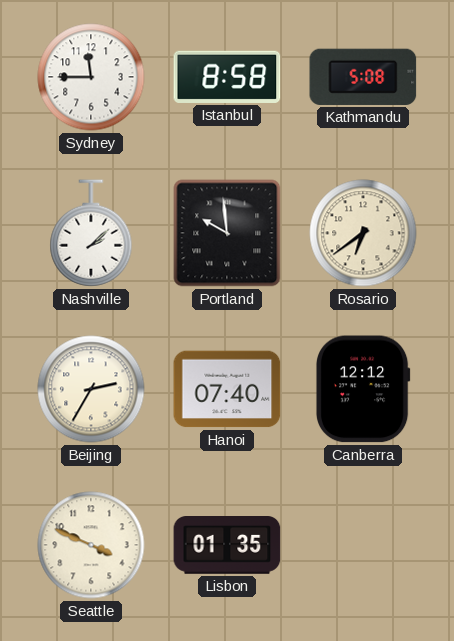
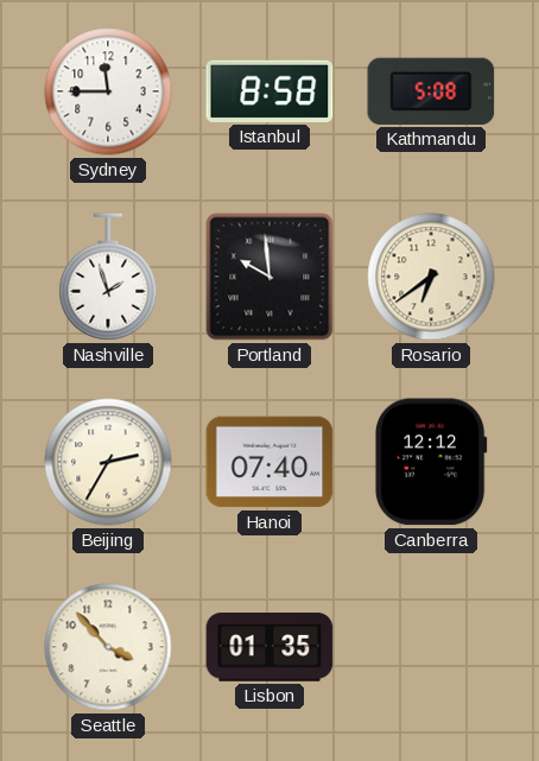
Nashville: 2:08 -> 1:57 (108, 277)
Seattle: 3:49 -> 3:53 (108, 647)
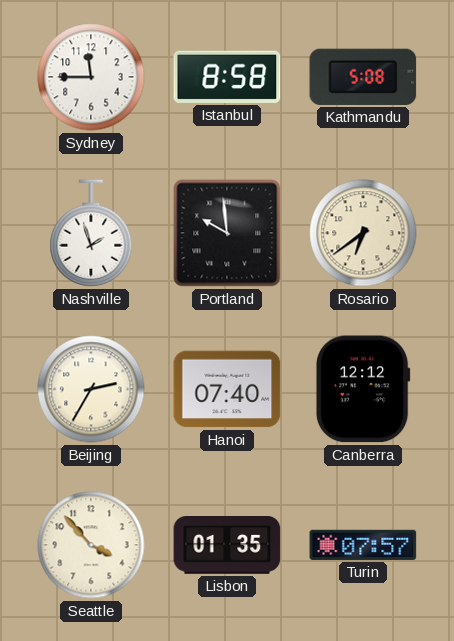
Turin: none -> 07:57 (363, 545)
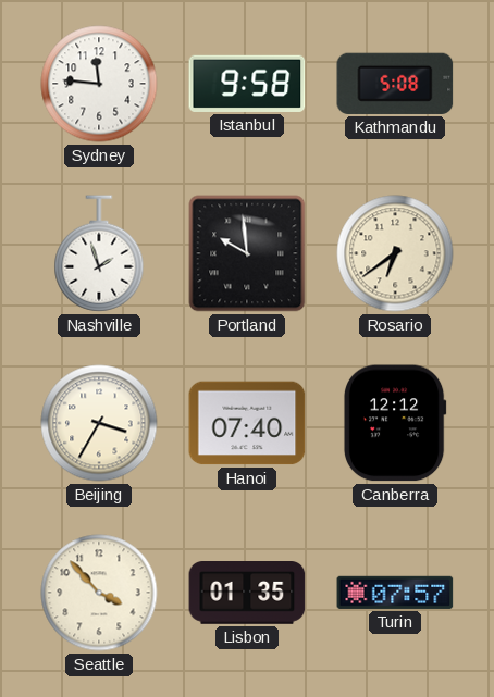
Sydney: 11:45 -> 11:46 (99, 84)
Istanbul: 8:58 -> 9:58 (247, 84)
Beijing: 2:35 -> 3:35 (99, 423)
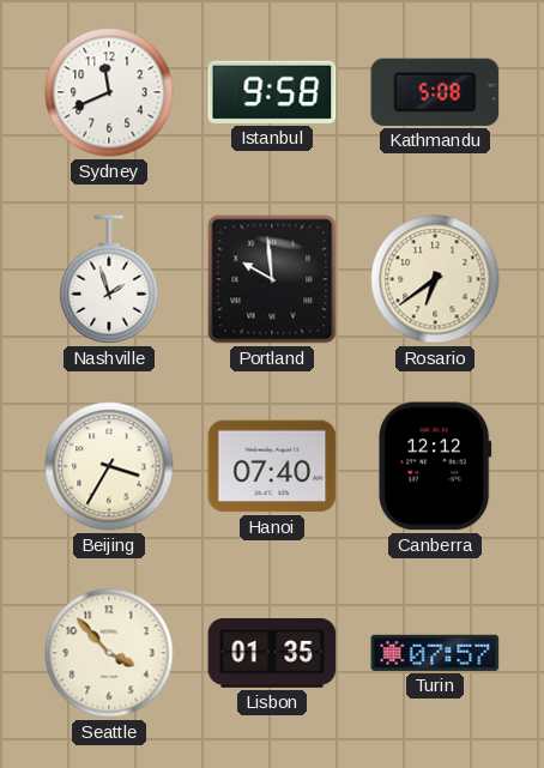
Sydney: 11:46 -> 11:41 (109, 92)
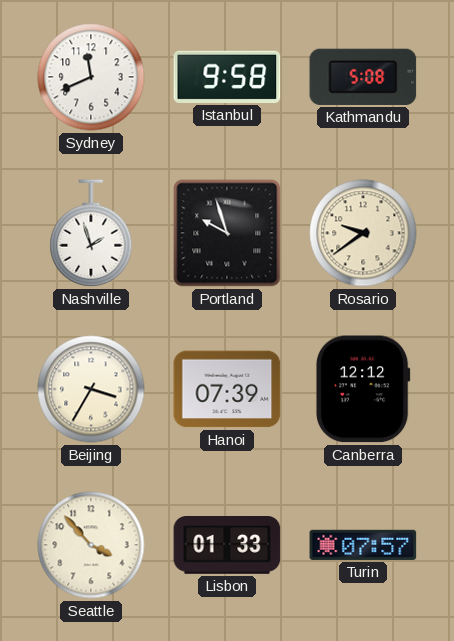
Portland: 9:59 -> 9:57 (227, 233)
Rosario: 6:39 -> 9:39 (363, 233)
Hanoi: 07:40 -> 07:39 (227, 389)
Lisbon: 01:35 -> 01:33 (227, 546)
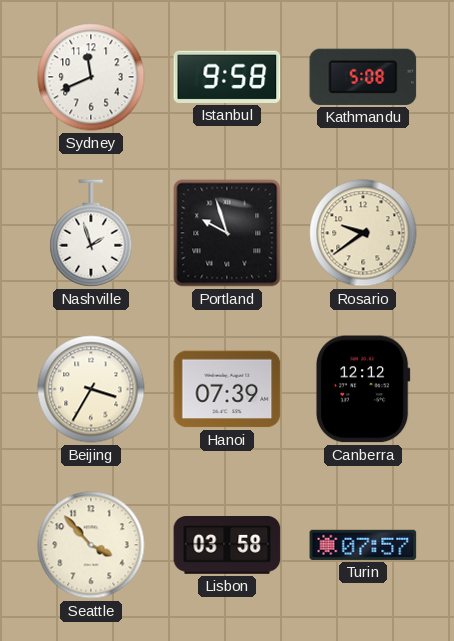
Lisbon: 01:33 -> 03:58 (227, 546)
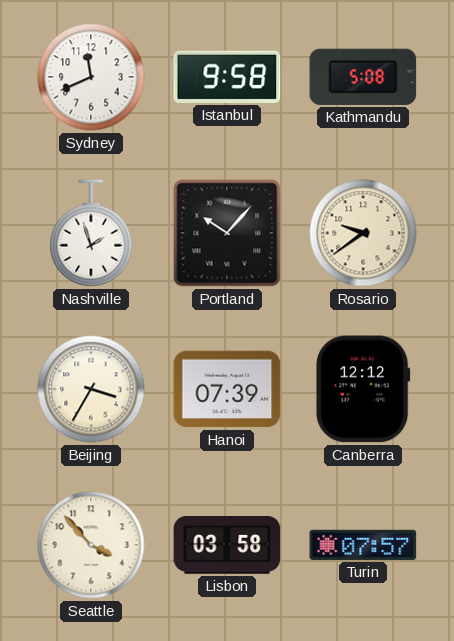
Portland: 9:57 -> 10:07 (227, 233)
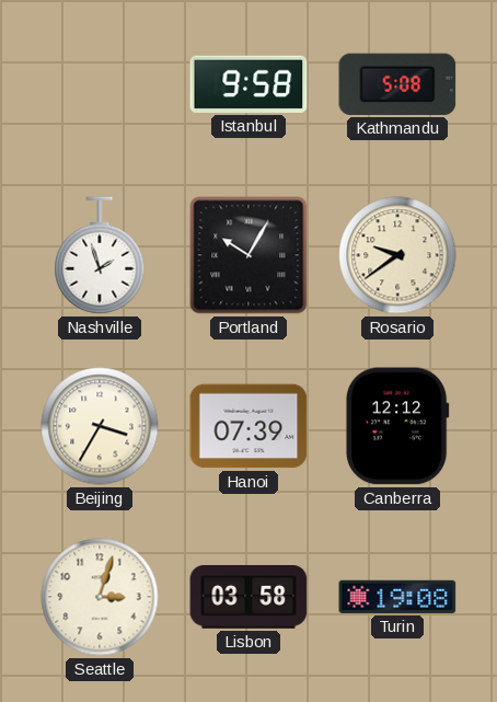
Sydney: 11:41 -> none (91, 77)
Portland: 10:07 -> 10:05 (248, 255)
Seattle: 3:53 -> 3:03 (100, 597)
Turin: 07:57 -> 19:08 (397, 597)
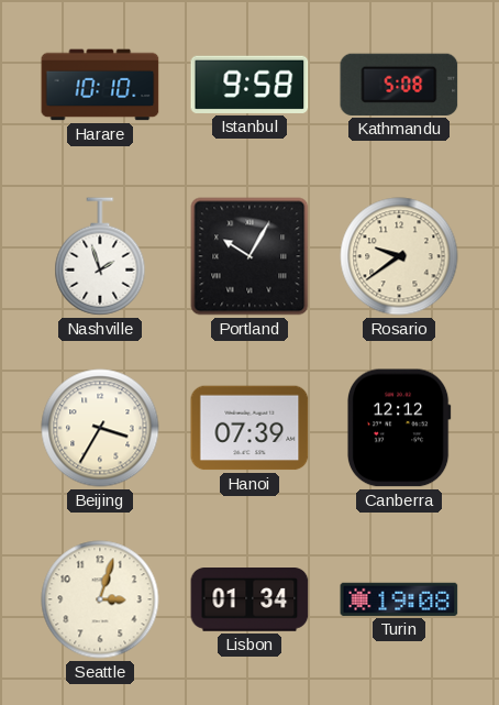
Harare: none -> 10:10 (100, 85)
Lisbon: 03:58 -> 01:34 (249, 601)
